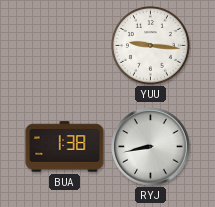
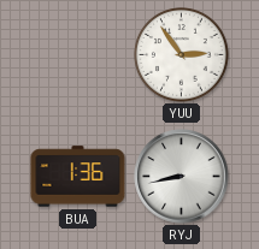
YUU: 9:16 -> 2:54 (182, 55)
BUA: 1:38 -> 1:36 (78, 177)
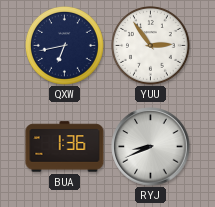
QXW: none -> 6:43 (65, 46)
RYJ: 8:43 -> 8:41 (151, 147)
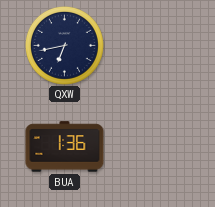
YUU: 2:54 -> none (151, 46)
RYJ: 8:41 -> none (151, 147)
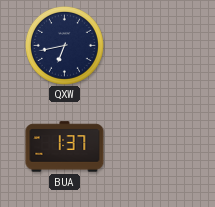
BUA: 1:36 -> 1:37 (65, 147)
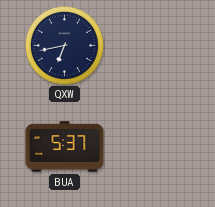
BUA: 1:37 -> 5:37 (65, 147)
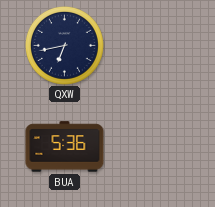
BUA: 5:37 -> 5:36 (65, 147)
